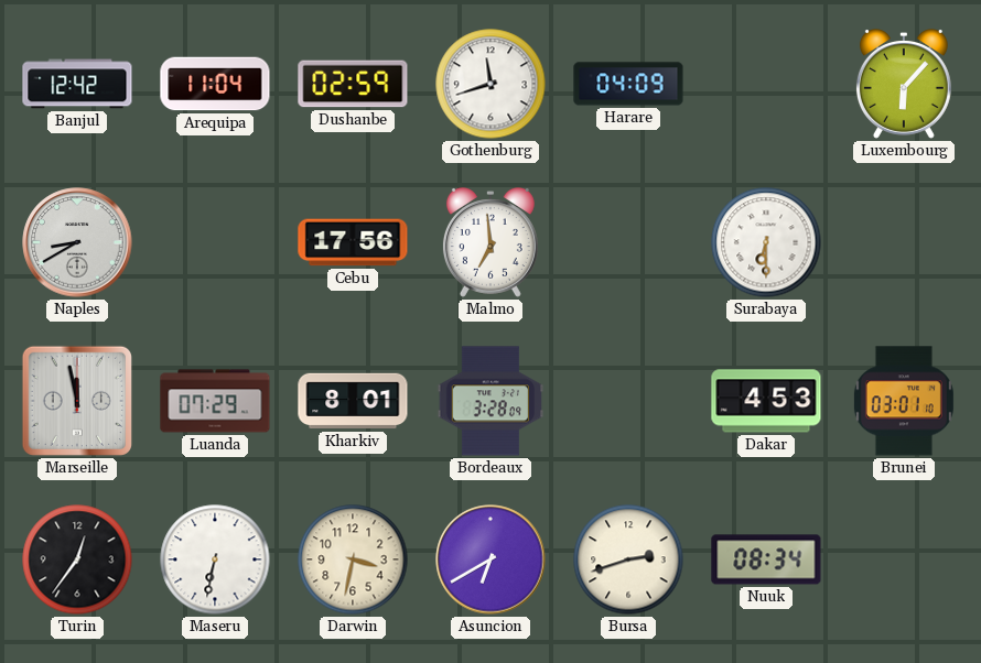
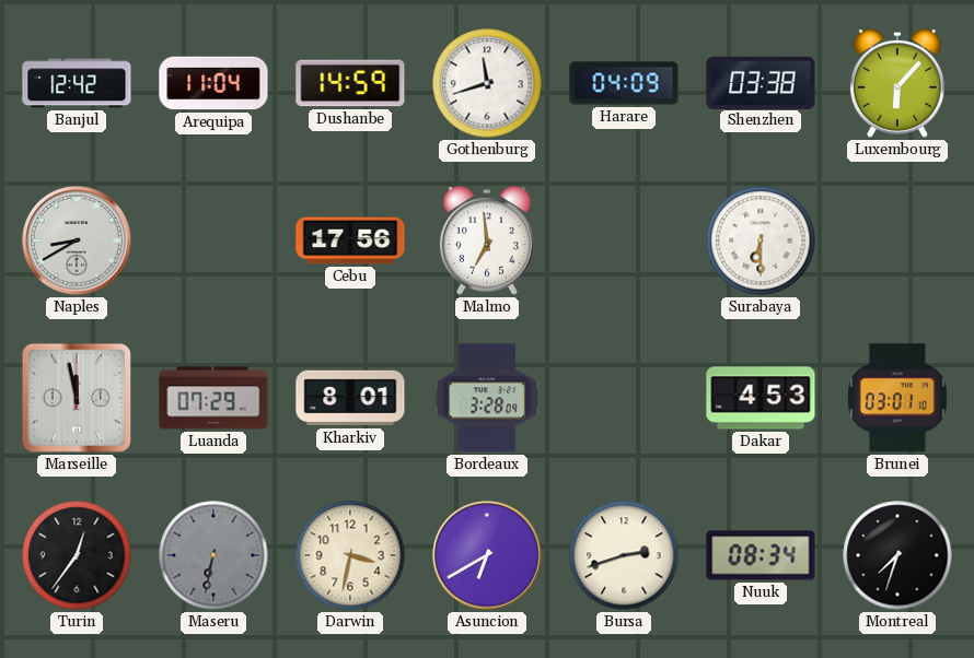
Dushanbe: 02:59 -> 14:59 (350, 83)
Shenzhen: none -> 03:38 (761, 82)
Maseru dial: white -> grey (213, 555)
Montreal: none -> 7:33 (897, 555)
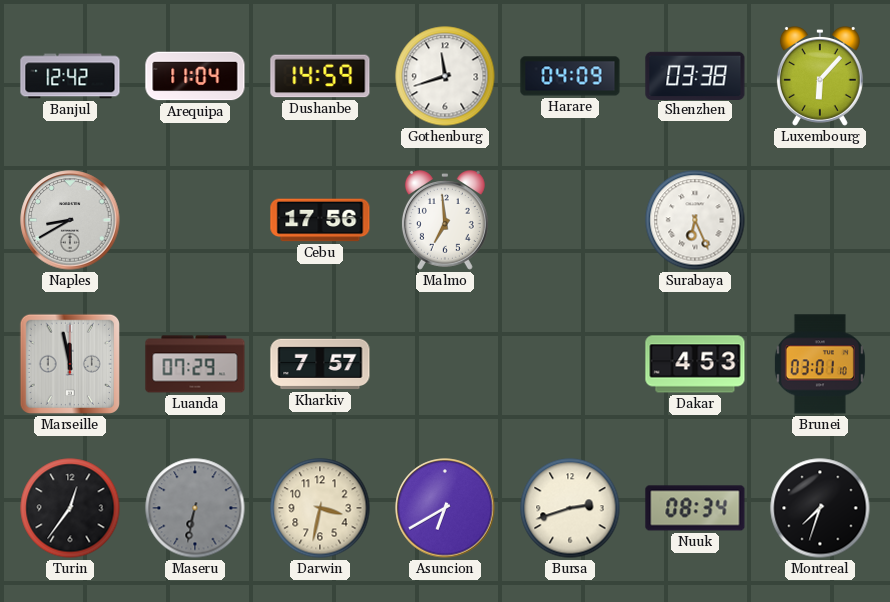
Surabaya: 6:30 -> 6:26 (695, 220)
Kharkiv: 8:01 -> 7:57 (320, 364)
Bordeaux: 3:28 -> none (487, 398)
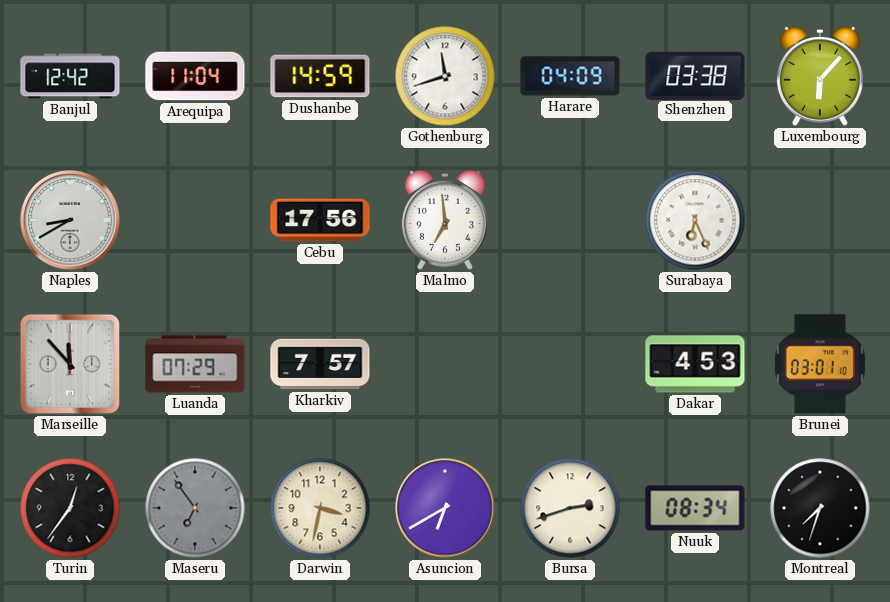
Marseille: 11:58 -> 11:53 (70, 364)
Maseru: 6:32 -> 6:54 (195, 508)
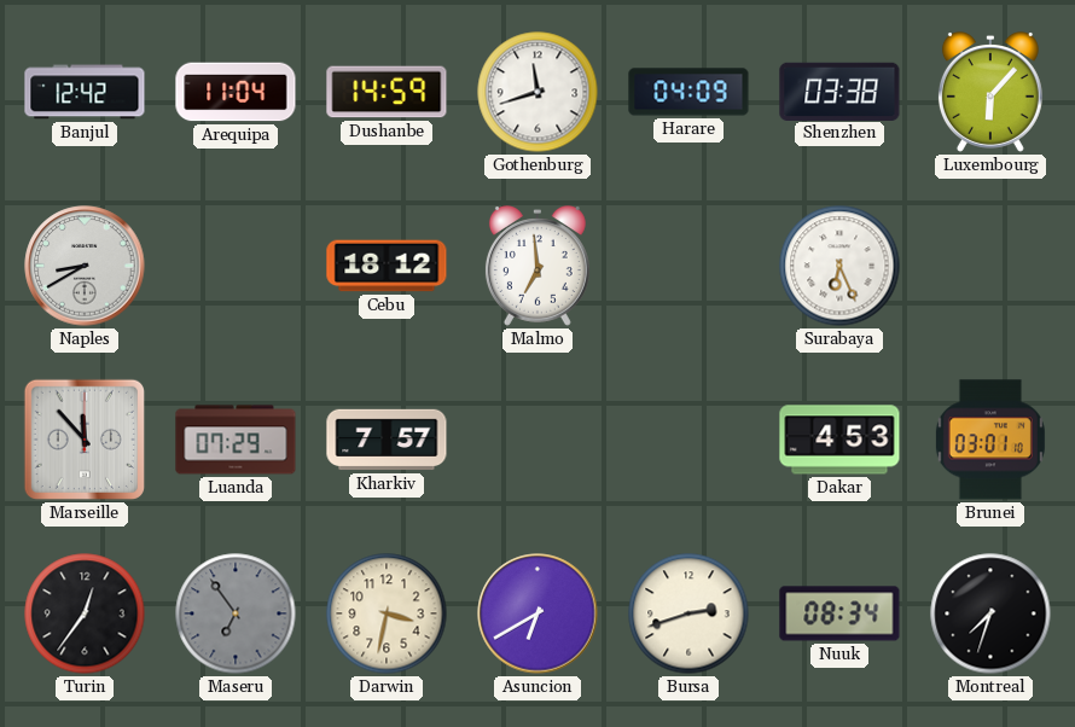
Cebu: 17:56 -> 18:12 (387, 266)
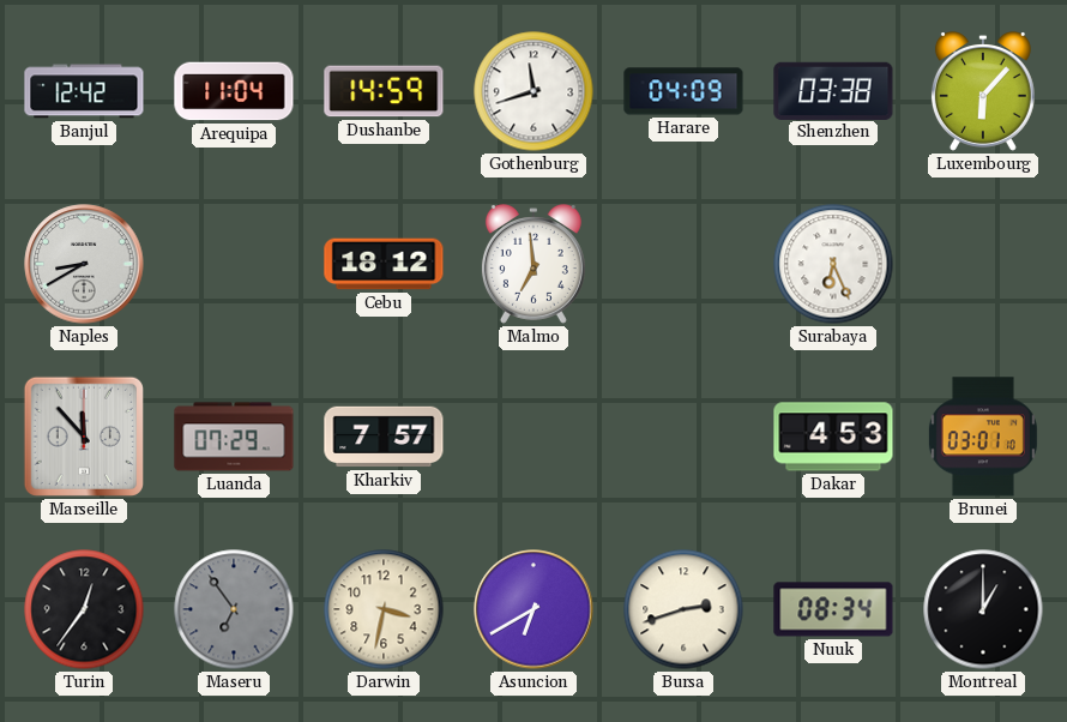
Montreal: 7:33 -> 1:00 (983, 609)
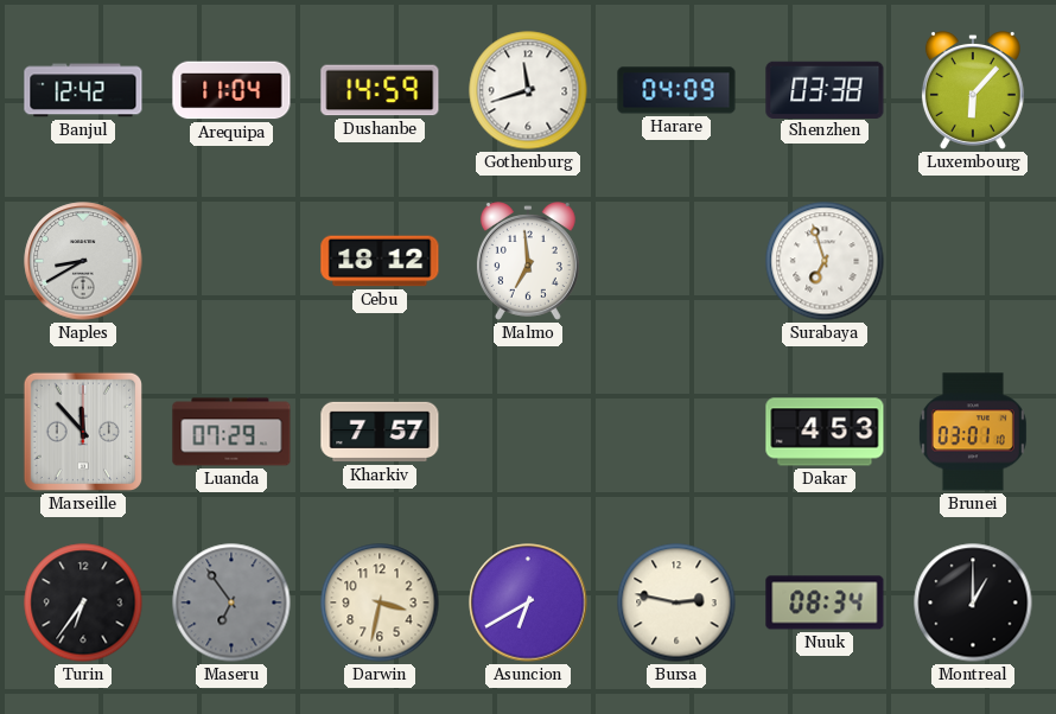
Surabaya: 6:26 -> 6:57 (825, 261)
Turin: 12:36 -> 6:36 (83, 603)
Bursa: 2:42 -> 2:47 (676, 603)
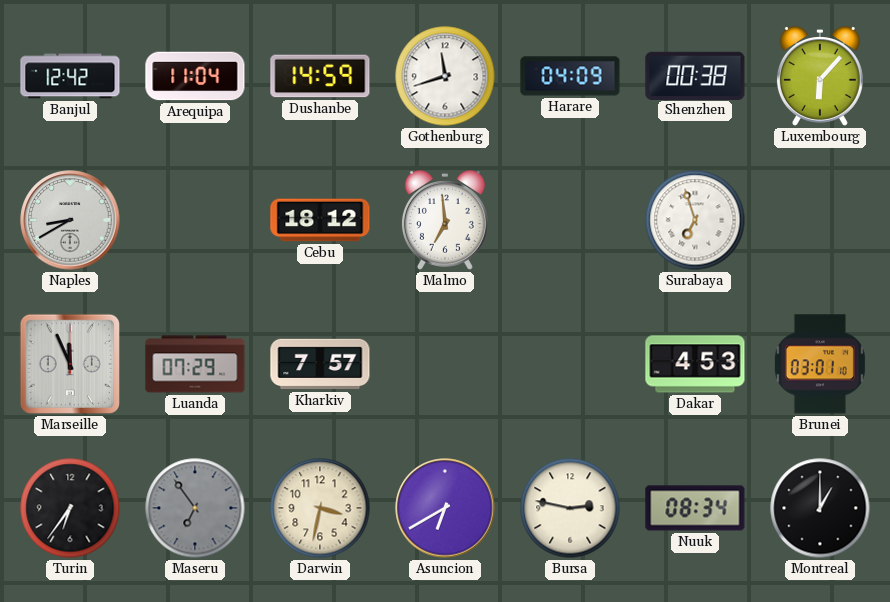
Shenzhen: 03:38 -> 00:38 (695, 75)
Marseille: 11:53 -> 11:56 (70, 364)
